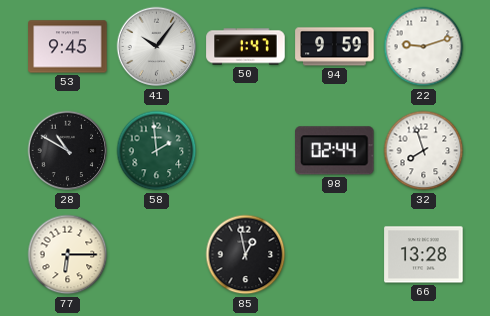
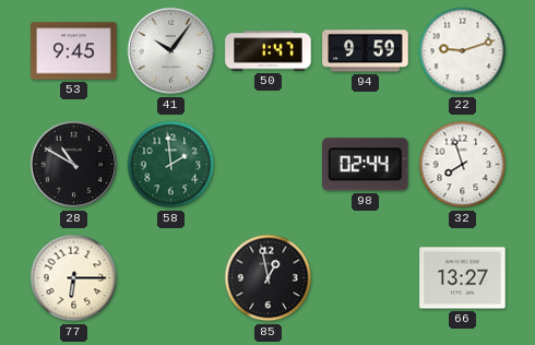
66: 13:28 -> 13:27 (463, 278)
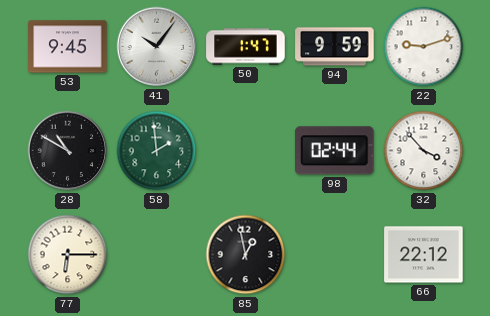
32: 7:57 -> 3:53 (424, 151)
66: 13:27 -> 22:12 (424, 255)
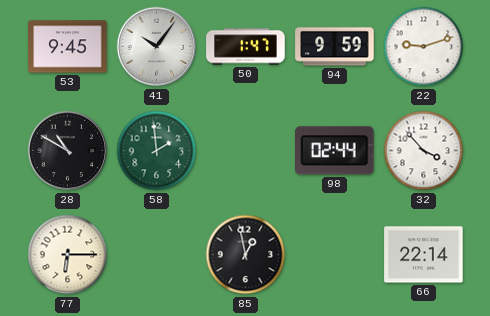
66: 22:12 -> 22:14 (424, 255)
